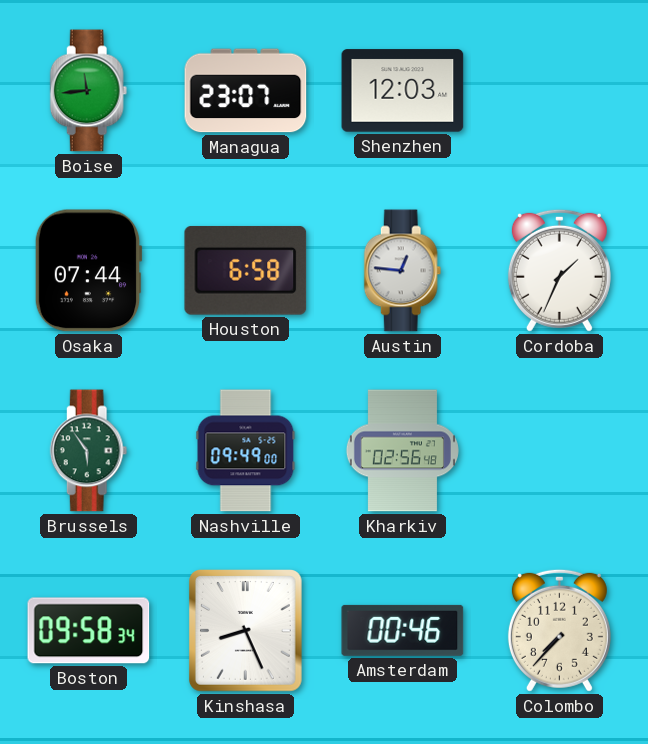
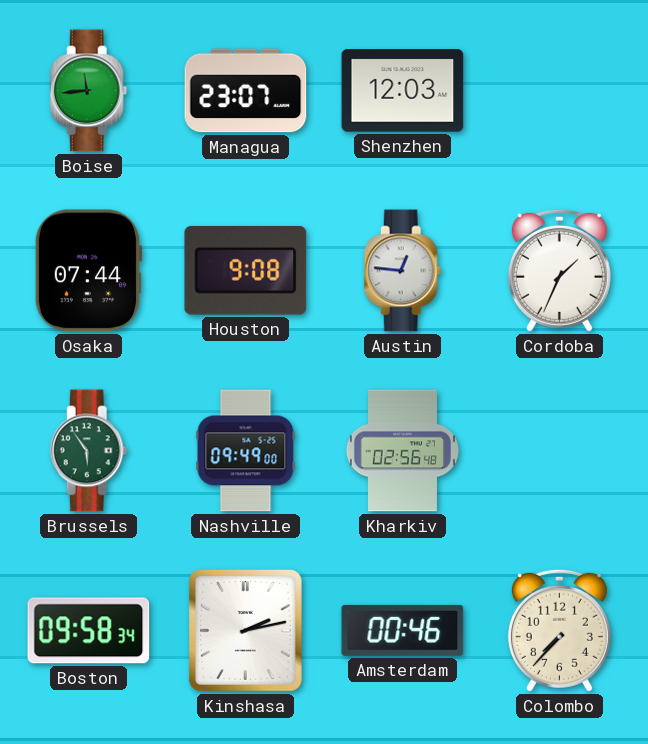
Houston: 6:58 -> 9:08 (246, 271)
Kinshasa: 8:26 -> 2:13 (245, 631)
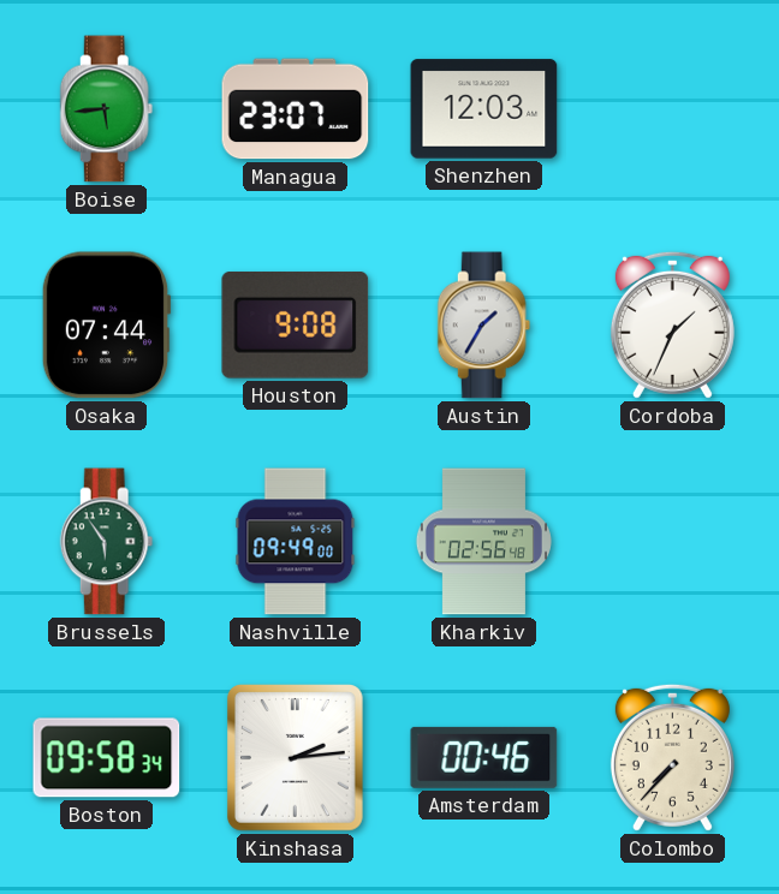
Boise: 11:44 -> 5:44 (107, 109)
Austin: 12:46 -> 1:35 (484, 326)
Kinshasa: 2:13 -> 2:14 (295, 758)
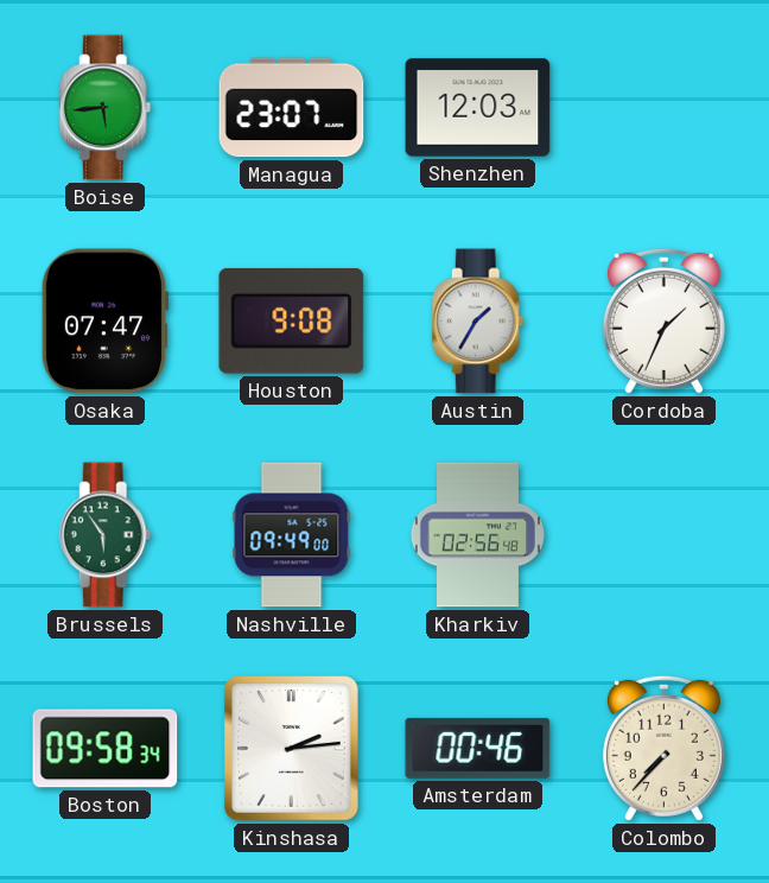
Osaka: 07:44 -> 07:47 (104, 322)
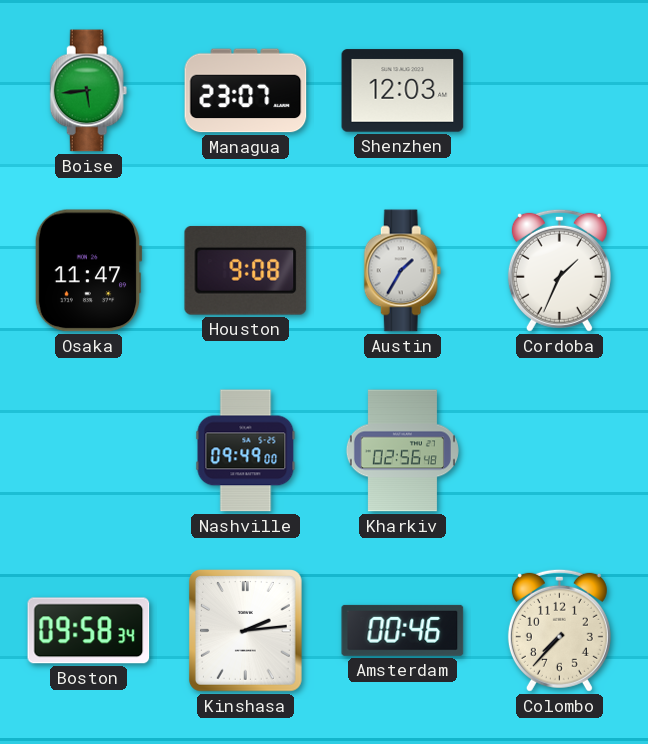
Osaka: 07:47 -> 11:47 (88, 271)
Brussels: 5:54 -> none (106, 535)
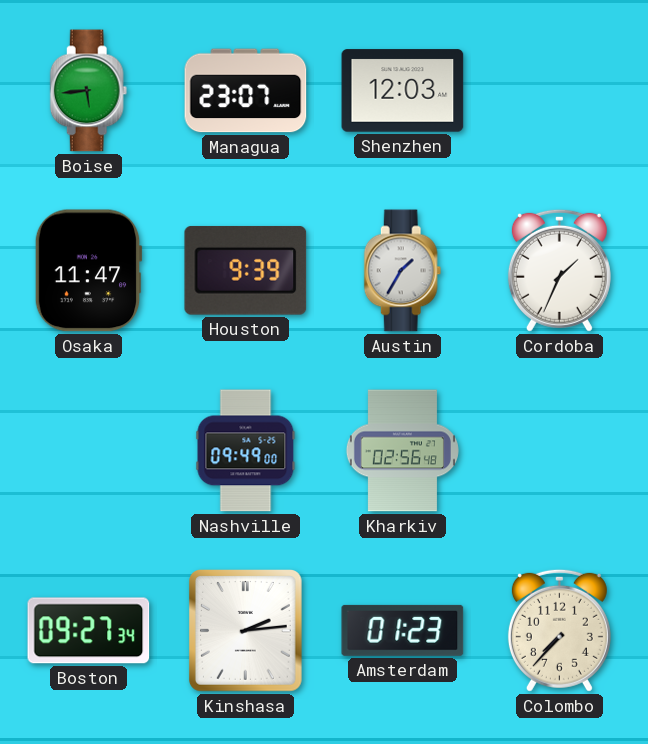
Houston: 9:08 -> 9:39 (246, 271)
Boston: 09:58 -> 09:27 (89, 631)
Amsterdam: 00:46 -> 01:23 (403, 630)
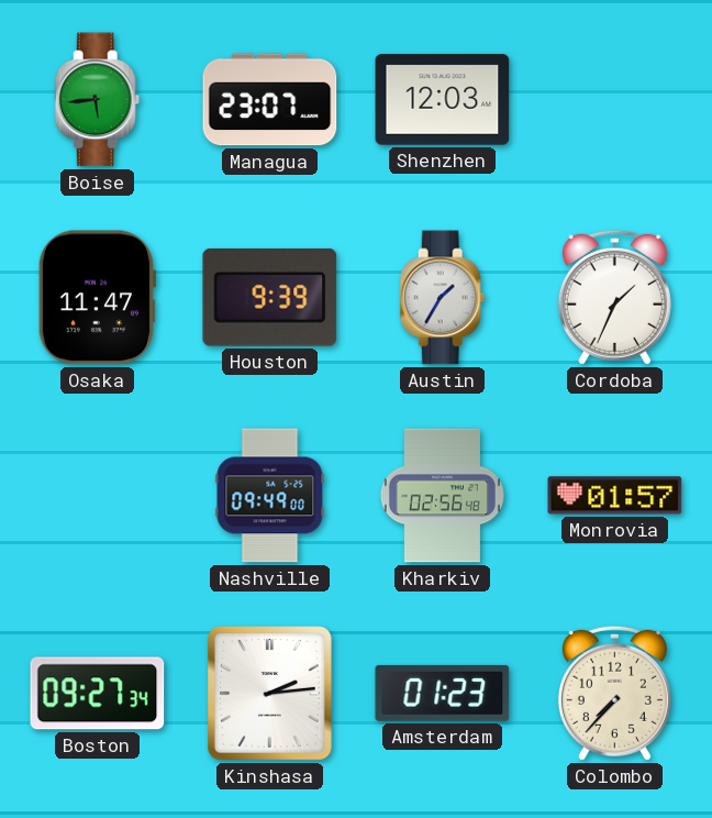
Monrovia: none -> 01:57 (615, 496)
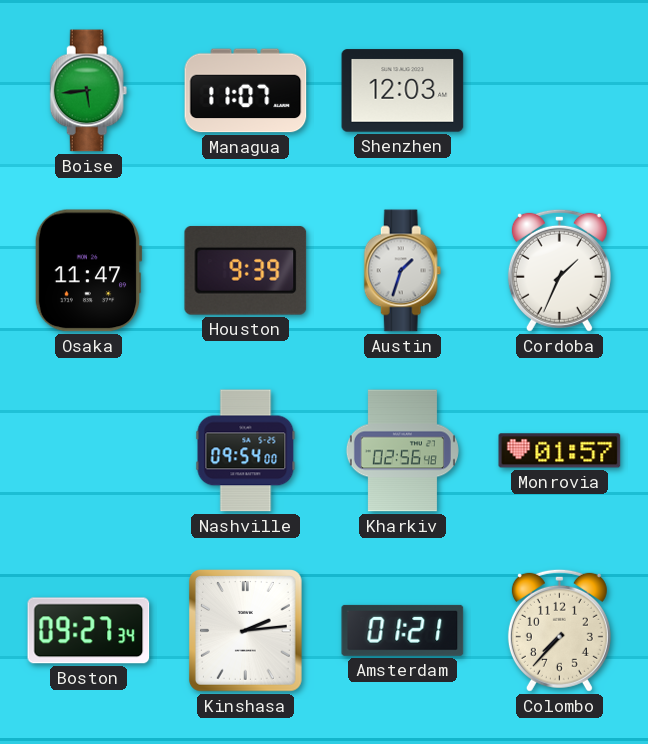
Managua: 23:07 -> 11:07 (246, 91)
Austin: 1:35 -> 1:33 (403, 271)
Nashville: 09:49 -> 09:54 (246, 451)
Amsterdam: 01:23 -> 01:21 (403, 630)
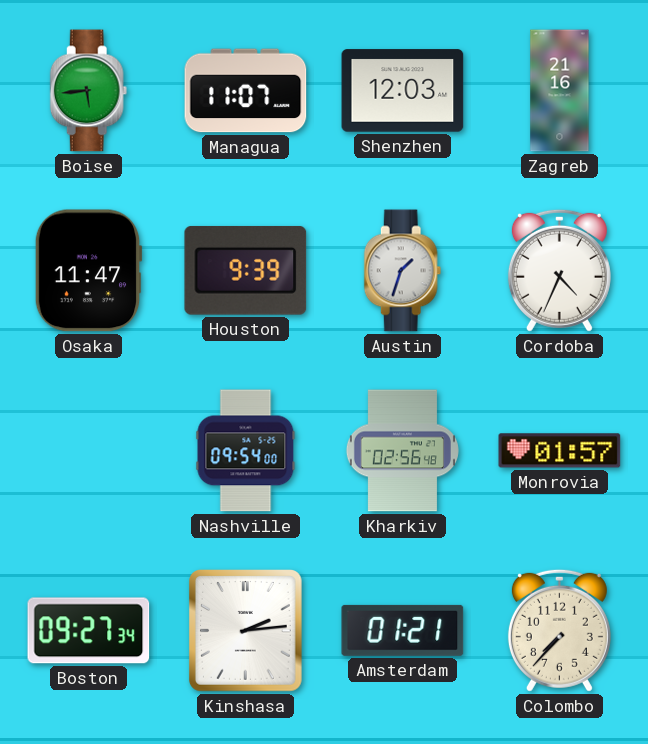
Zagreb: none -> 21:16 (560, 91)
Cordoba: 1:34 -> 4:34 (559, 270)
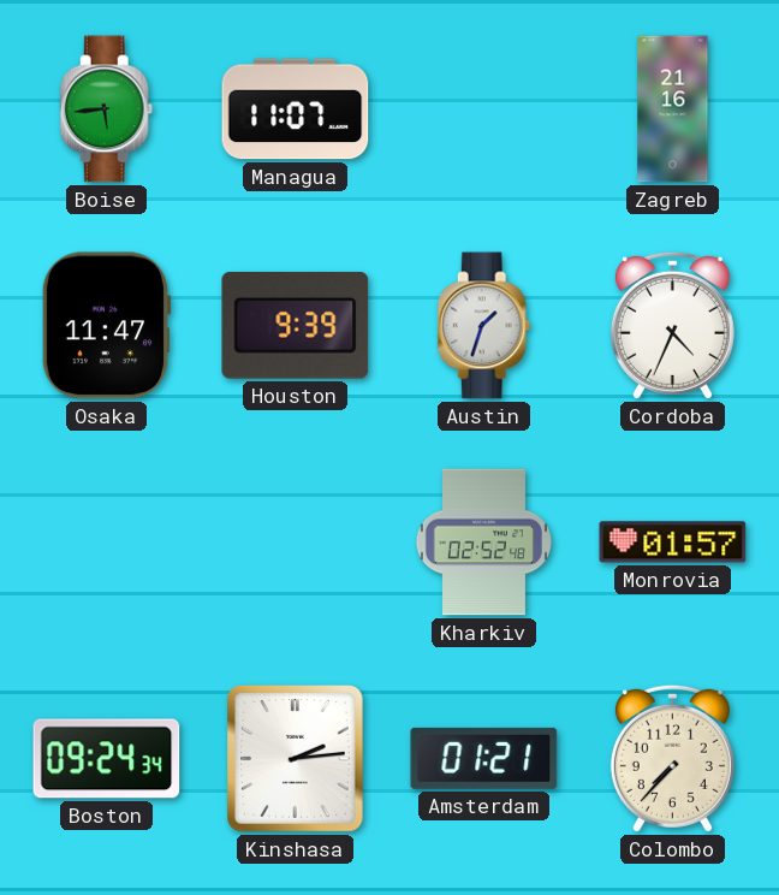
Shenzhen: 12:03 -> none (403, 91)
Nashville: 09:54 -> none (246, 451)
Kharkiv: 02:56 -> 02:52 (483, 543)
Boston: 09:27 -> 09:24 (107, 759)
